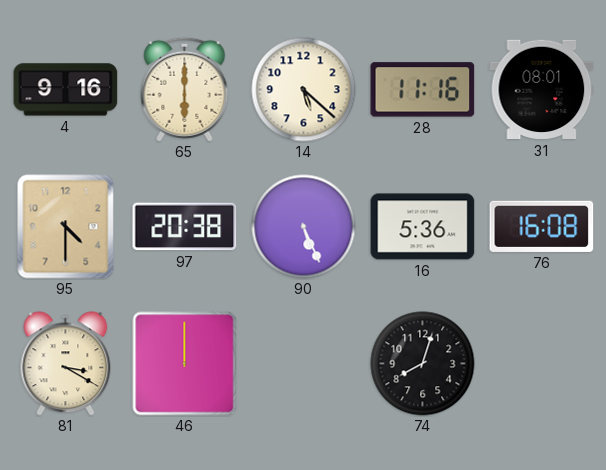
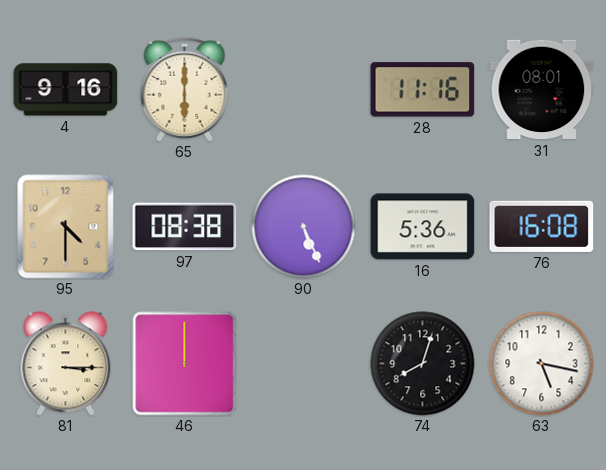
14: 5:22 -> none (304, 90)
97: 20:38 -> 08:38 (185, 227)
81: 3:20 -> 3:15 (66, 364)
63: none -> 5:17 (542, 364)
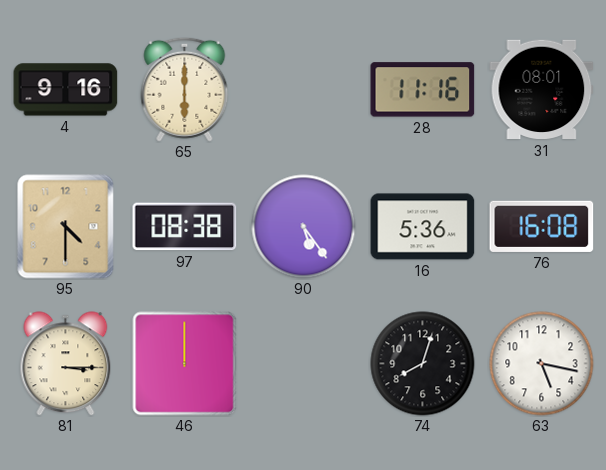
90: 5:26 -> 5:24 (304, 227)
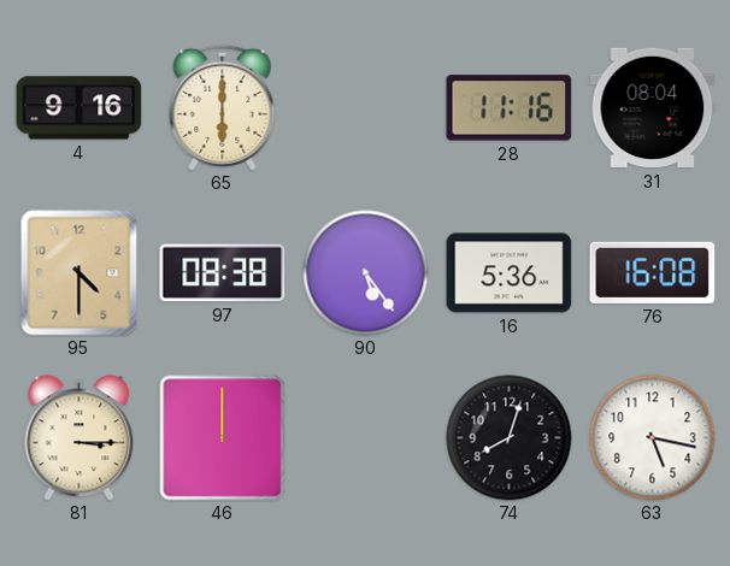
31: 08:01 -> 08:04 (653, 108)
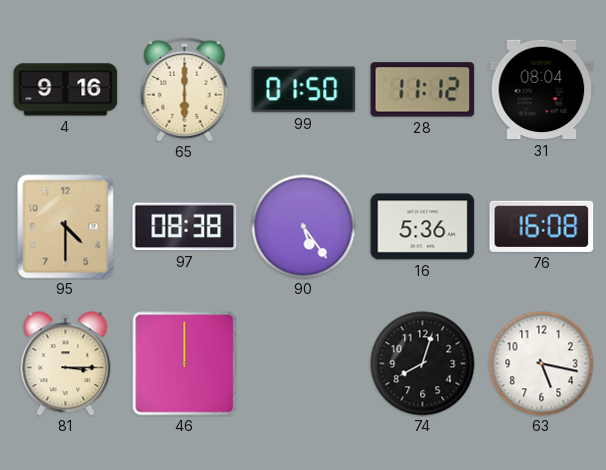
99: none -> 01:50 (304, 90)
28: 11:16 -> 11:12 (423, 90)
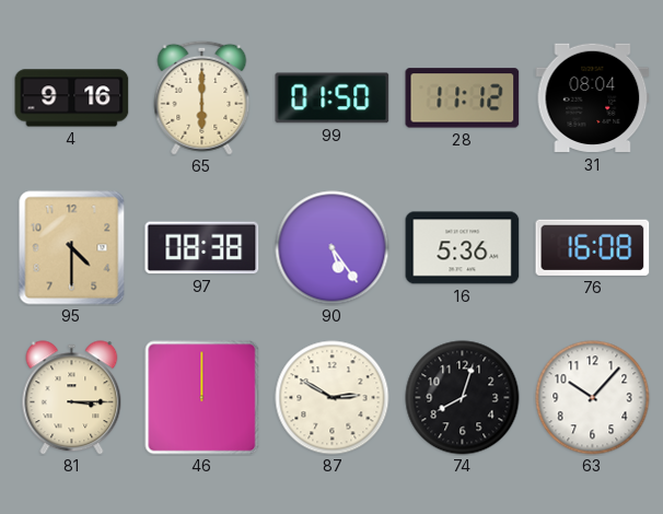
87: none -> 2:50 (333, 398)
63: 5:17 -> 10:07 (593, 398)
